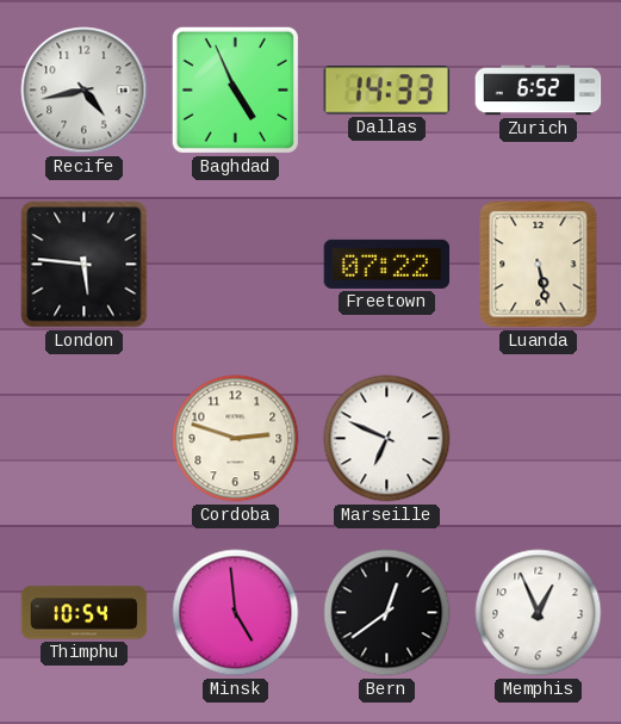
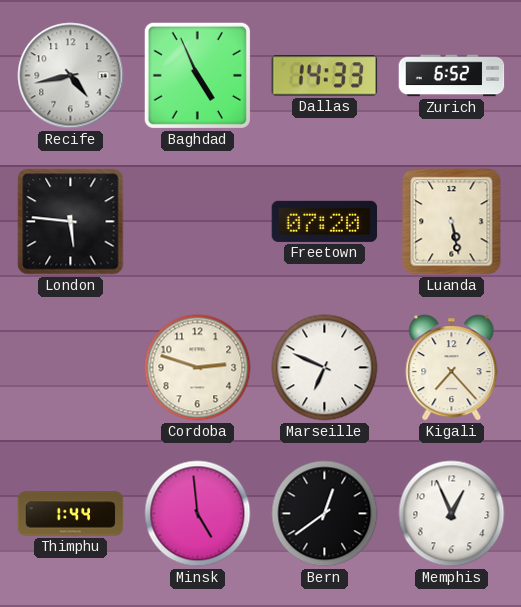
Freetown: 07:22 -> 07:20 (325, 221)
Kigali: none -> 7:23 (452, 368)
Thimphu: 10:54 -> 1:44 (71, 514)
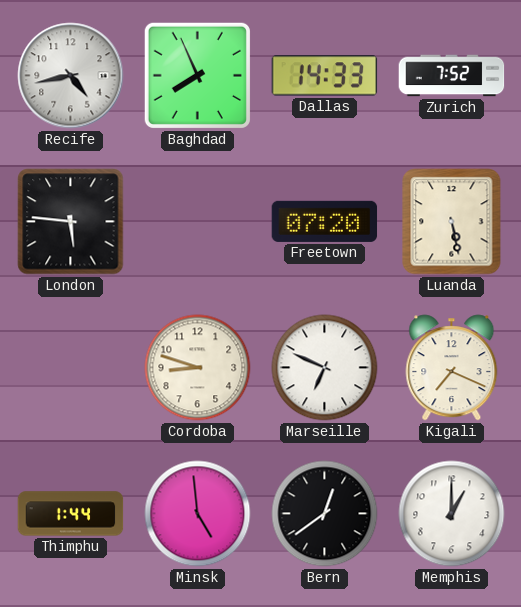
Baghdad: 4:56 -> 7:56 (197, 75)
Zurich: 6:52 -> 7:52 (452, 76)
Cordoba: 2:48 -> 8:48 (198, 368)
Kigali: 7:23 -> 7:19 (452, 368)
Memphis: 12:56 -> 1:00 (452, 514)
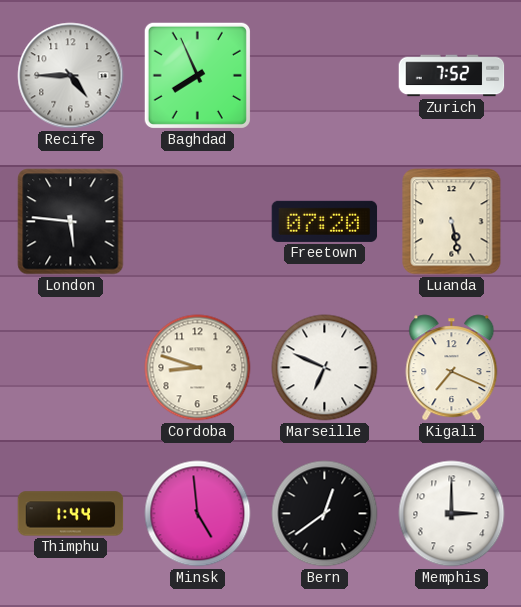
Recife: 4:43 -> 4:45 (71, 76)
Dallas: 14:33 -> none (325, 76)
Memphis: 1:00 -> 3:00 (452, 514)
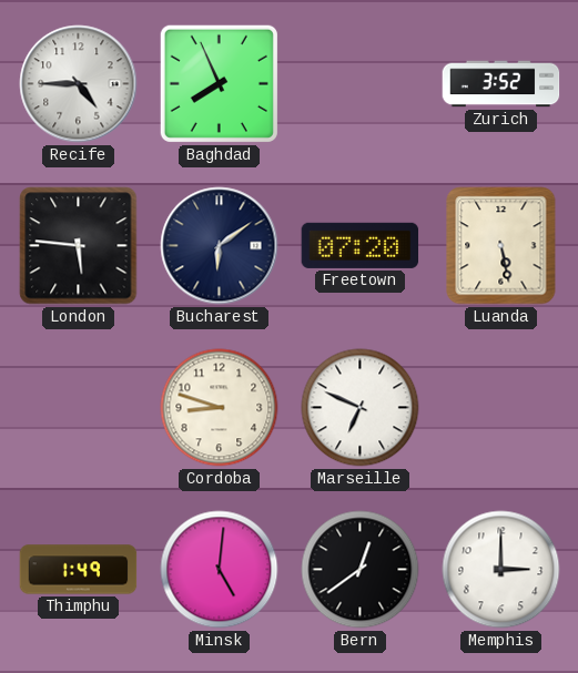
Zurich: 7:52 -> 3:52 (501, 84)
Bucharest: none -> 6:09 (220, 246)
Kigali: 7:19 -> none (452, 368)
Thimphu: 1:44 -> 1:49 (79, 570)
Minsk: 4:59 -> 5:01 (220, 570)
